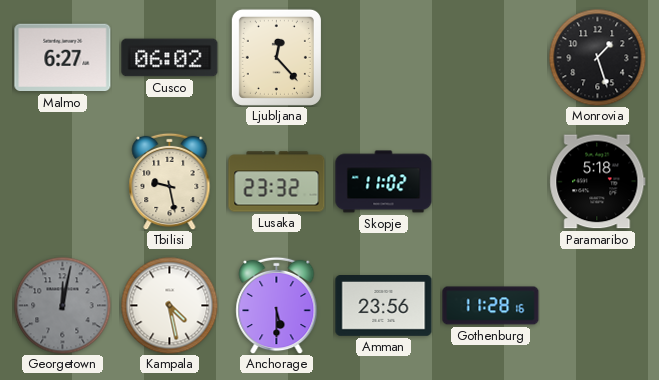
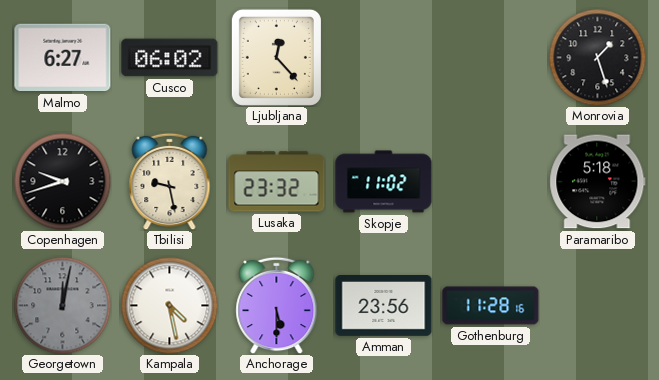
Copenhagen: none -> 9:42 (62, 181)
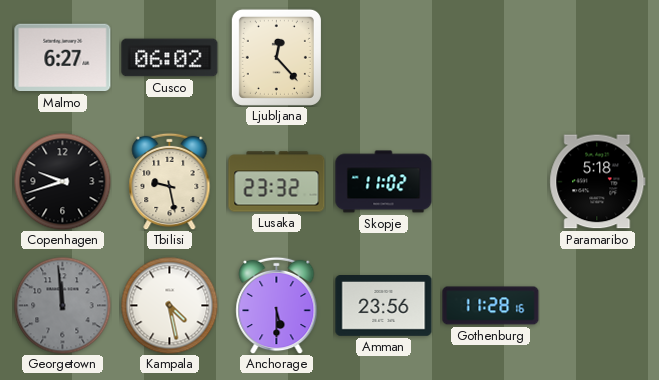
Monrovia: 1:27 -> none (597, 57)
Georgetown: 12:02 -> 11:59 (62, 305)
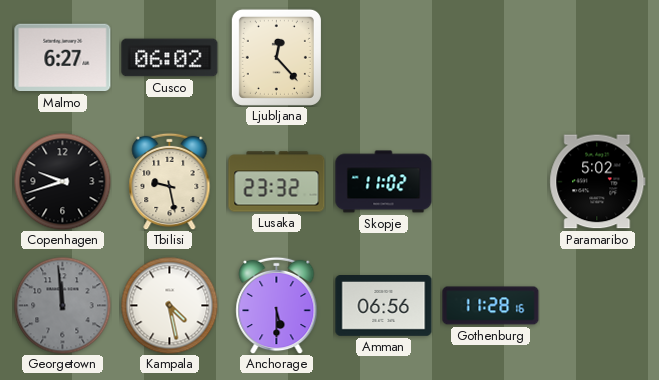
Paramaribo: 5:18 -> 5:02 (598, 182)
Amman: 23:56 -> 06:56 (384, 306)
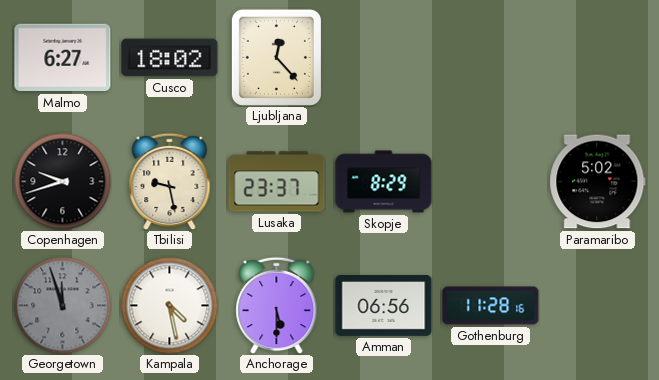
Cusco: 06:02 -> 18:02 (170, 58)
Lusaka: 23:32 -> 23:37 (277, 182)
Skopje: 11:02 -> 8:29 (384, 182)
Georgetown: 11:59 -> 11:57 (62, 305)
